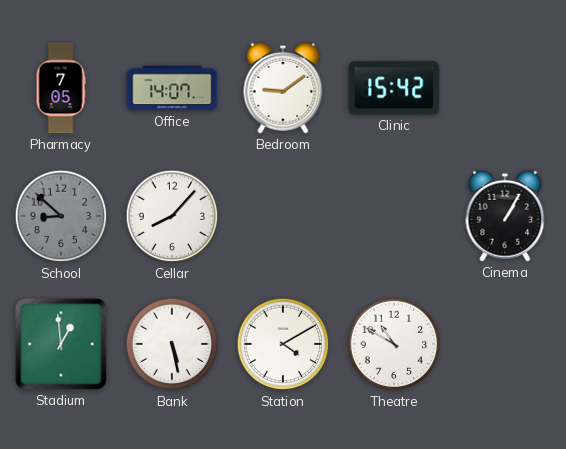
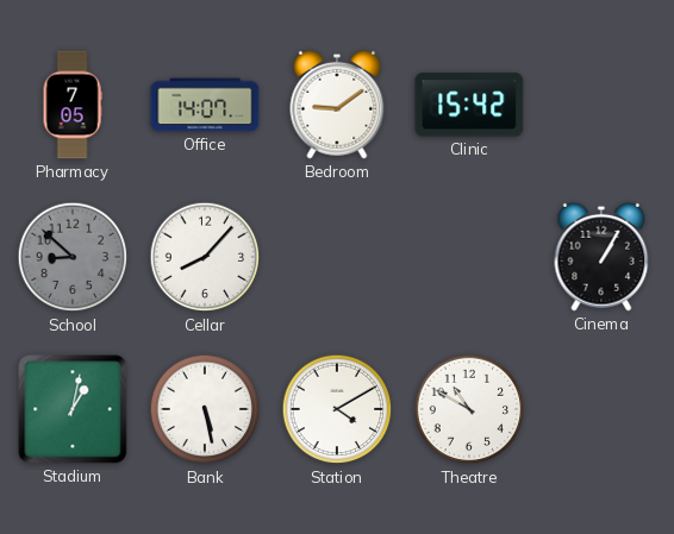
Stadium: 12:59 -> 1:02 (73, 409)
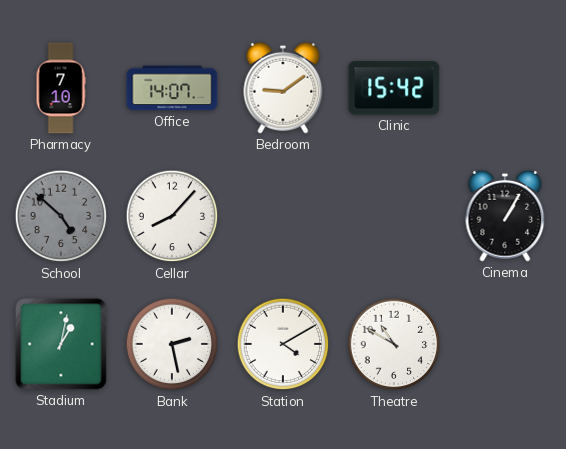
Pharmacy: 7:05 -> 7:10 (61, 88)
School: 8:52 -> 4:52 (61, 216)
Bank: 5:28 -> 2:28 (172, 344)
